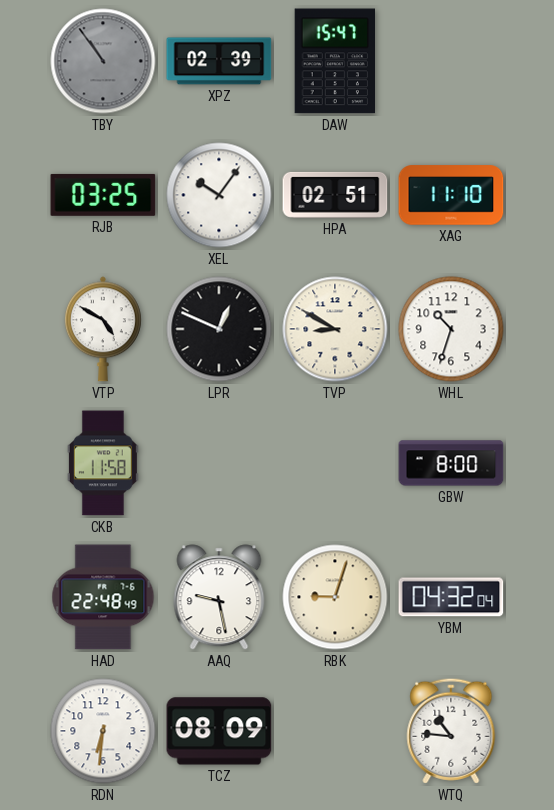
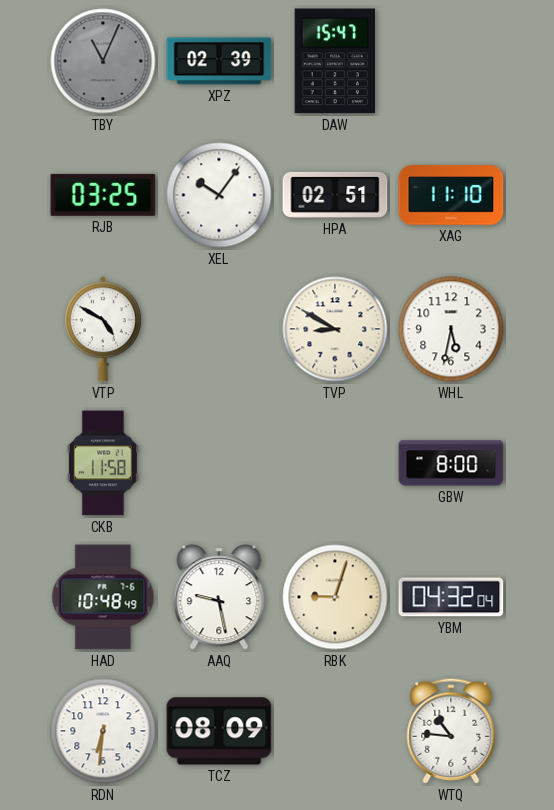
TBY: 10:54 -> 11:04 (103, 61)
LPR: 12:49 -> none (219, 329)
WHL: 10:33 -> 5:32 (451, 329)
HAD: 22:48 -> 10:48 (103, 597)
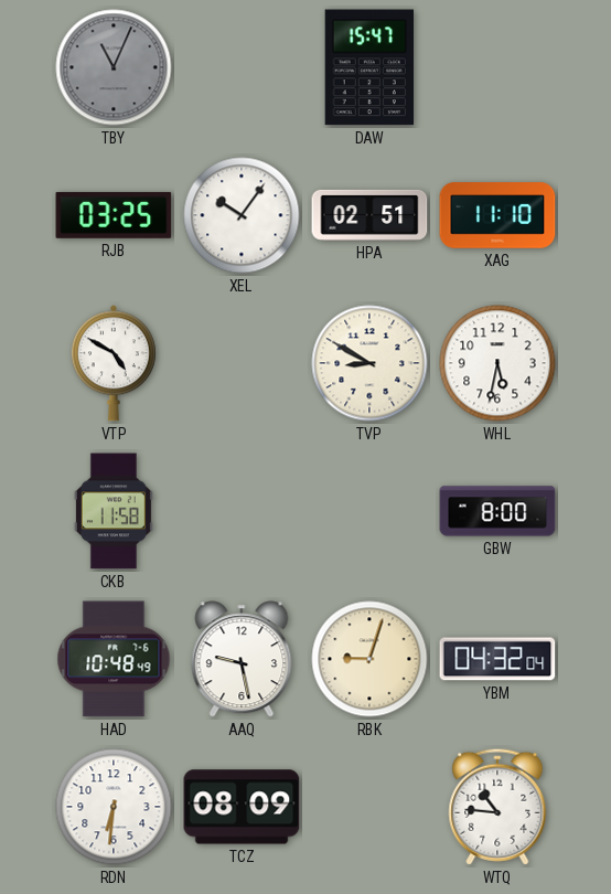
XPZ: 02:39 -> none (219, 61)
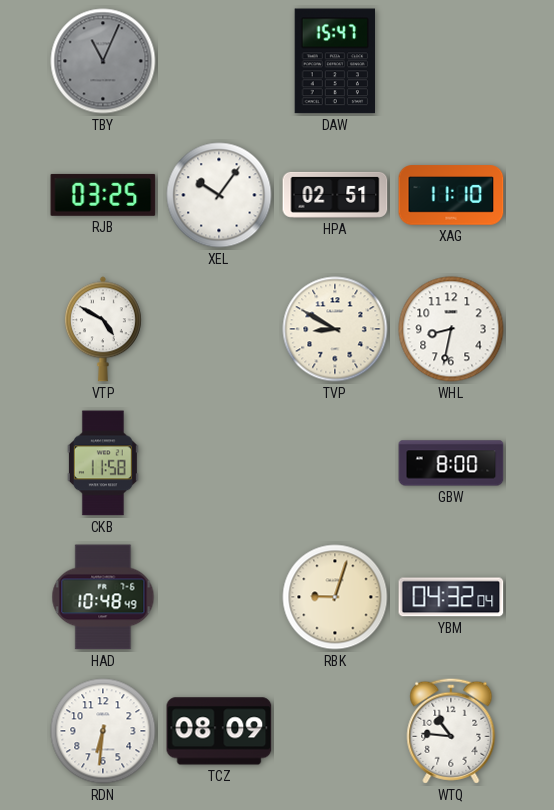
WHL: 5:32 -> 8:32 (451, 329)
AAQ: 9:28 -> none (242, 659)
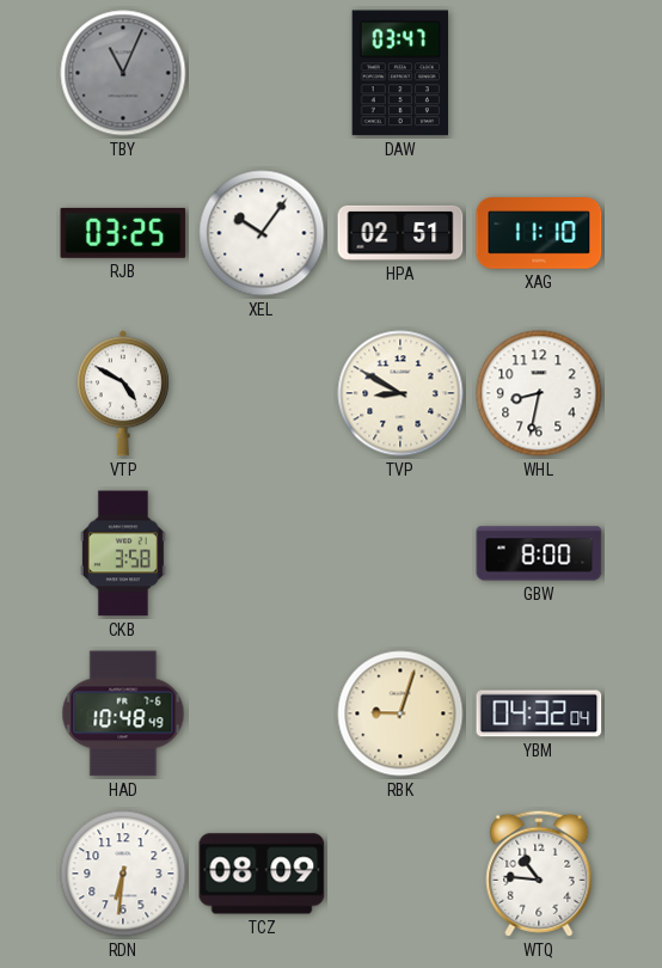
DAW: 15:47 -> 03:47 (399, 73)
CKB: 11:58 -> 3:58 (123, 553)
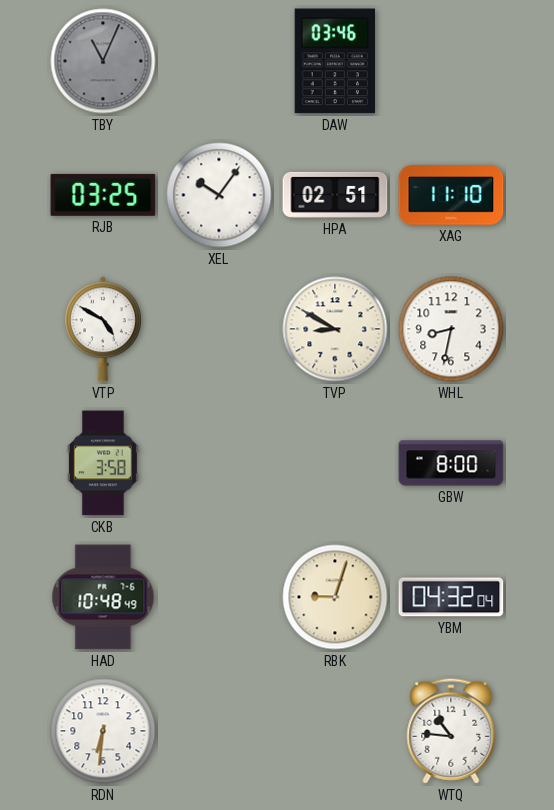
DAW: 03:47 -> 03:46 (334, 61)
TCZ: 08:09 -> none (262, 874)
